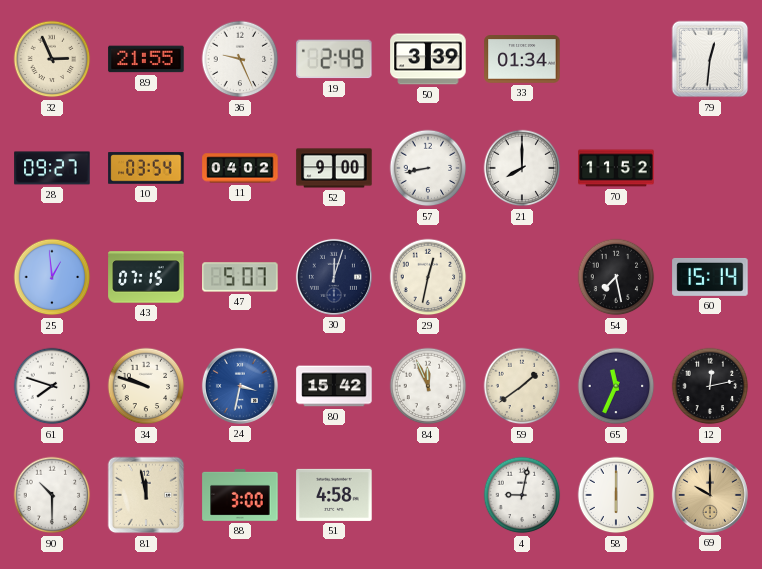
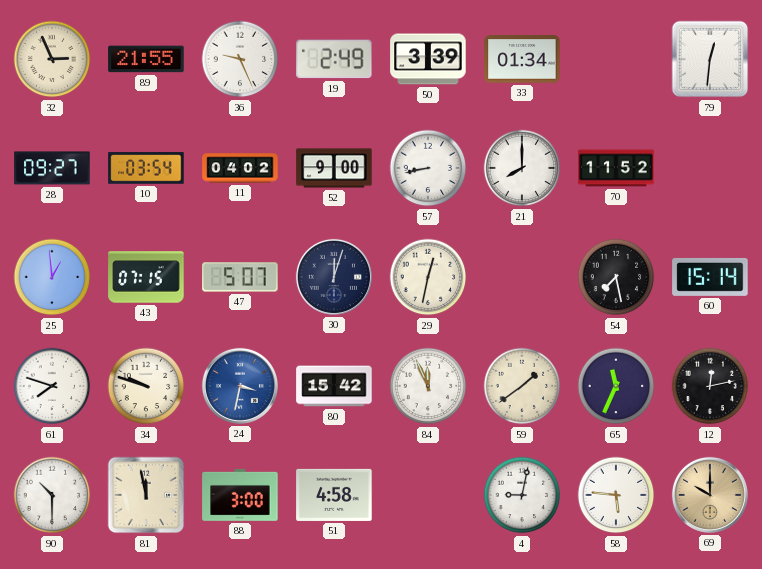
58: 6:00 -> 5:46 (616, 495)
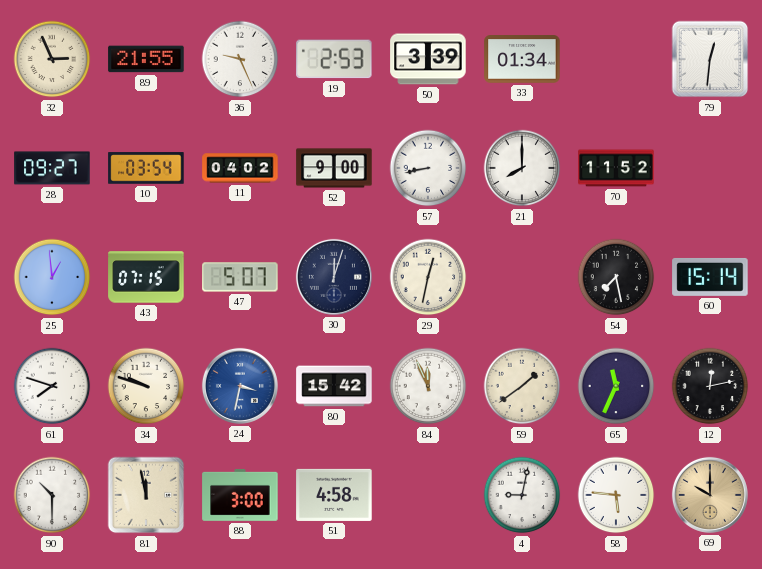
19: 2:49 -> 2:53 (334, 59)
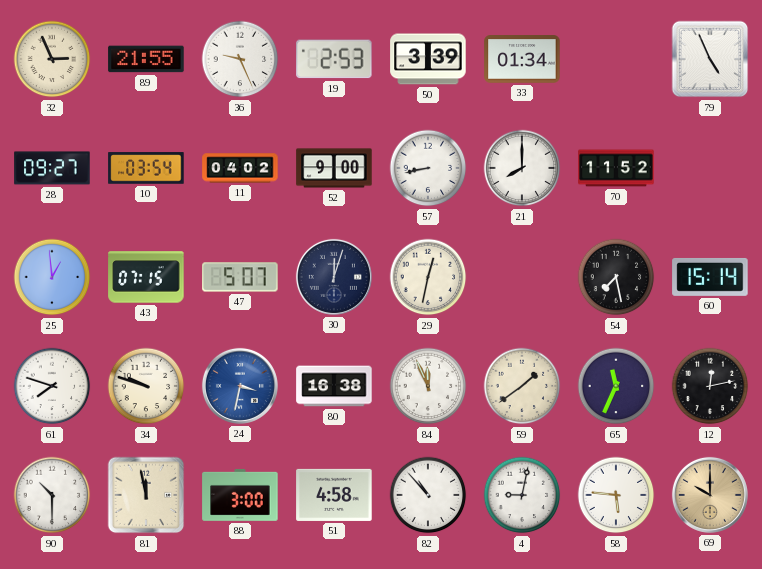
79: 12:31 -> 4:56 (710, 59)
80: 15:42 -> 16:38 (334, 386)
82: none -> 10:53 (428, 495)
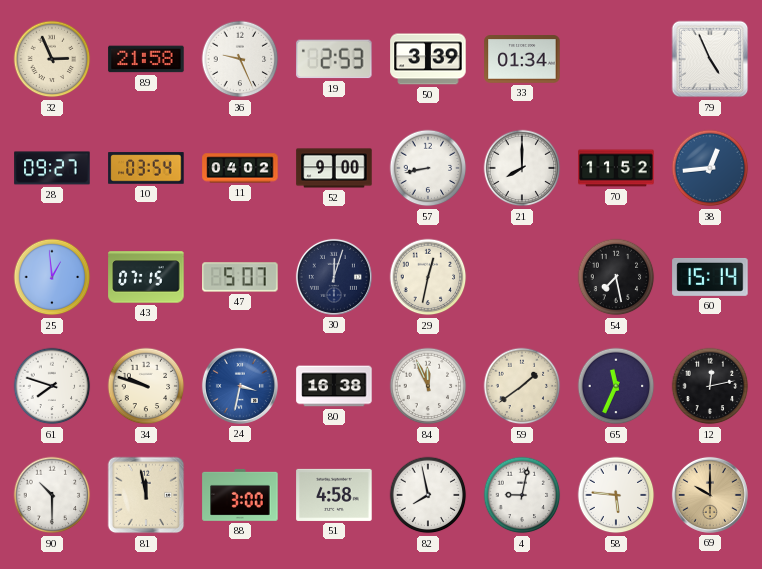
89: 21:55 -> 21:58 (146, 59)
38: none -> 12:44 (710, 168)
82: 10:53 -> 7:58 (428, 495)
